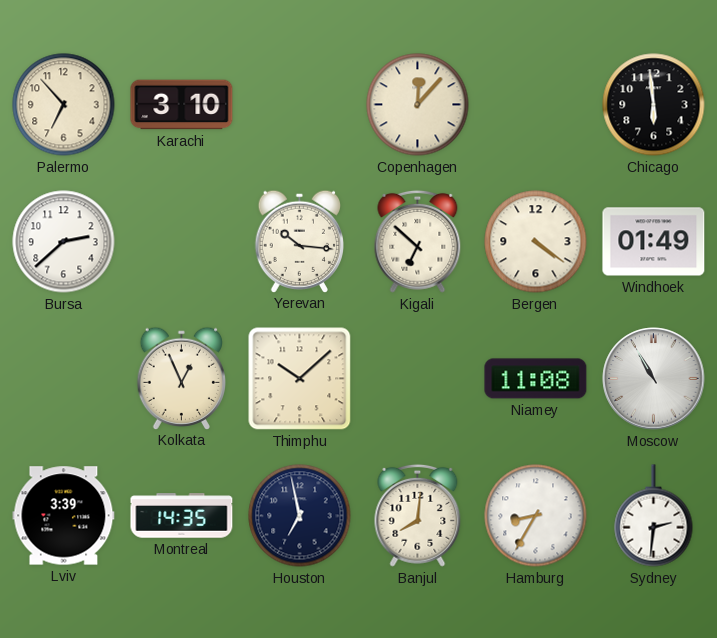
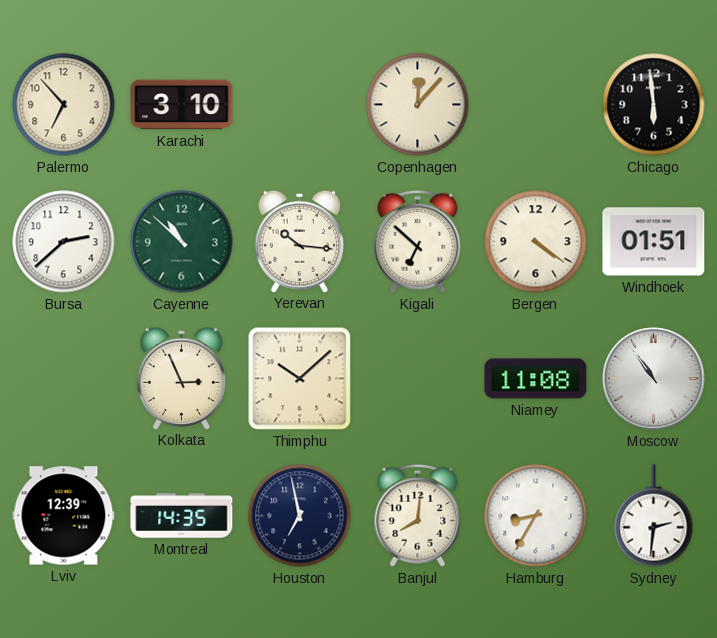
Cayenne: none -> 10:52 (182, 242)
Windhoek: 01:49 -> 01:51 (654, 242)
Kolkata: 12:56 -> 2:56 (181, 378)
Moscow: 10:55 -> 10:54 (654, 379)
Lviv: 3:39 -> 12:39 (64, 516)
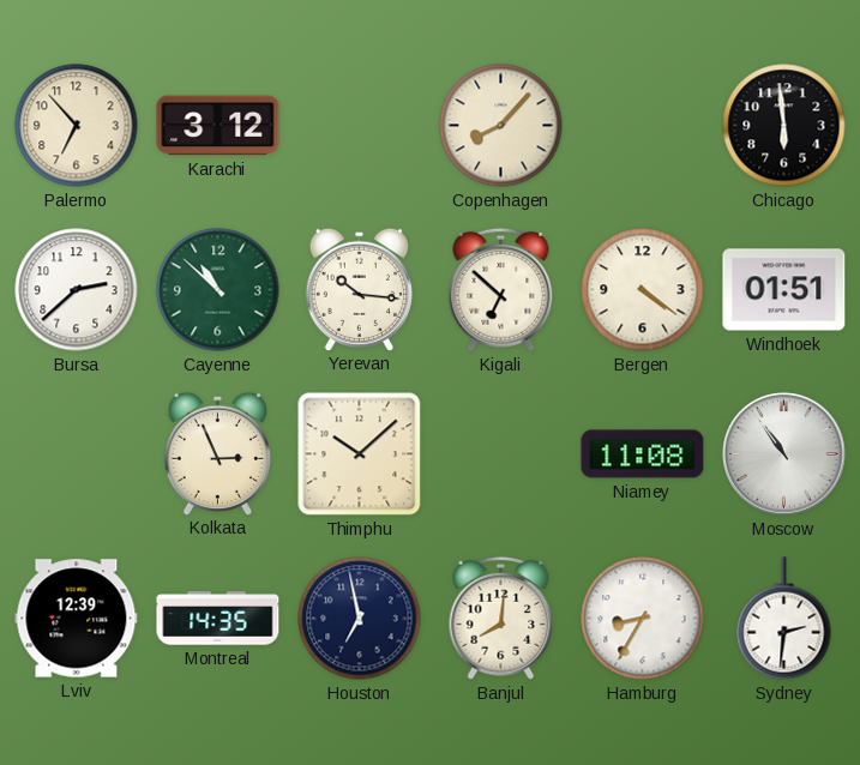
Karachi: 3:10 -> 3:12 (218, 126)
Copenhagen: 12:07 -> 8:07 (501, 126)
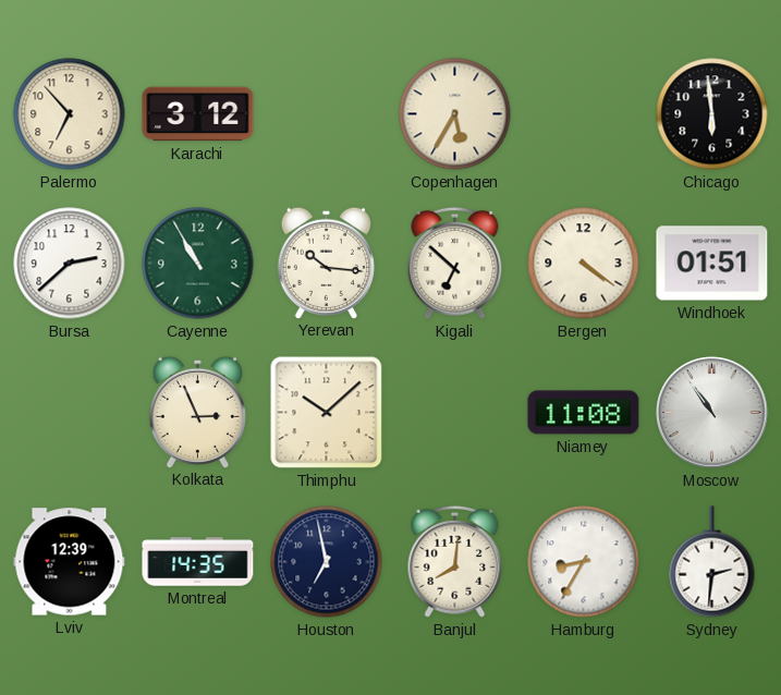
Copenhagen: 8:07 -> 5:35 (455, 114)
Cayenne: 10:52 -> 10:55 (198, 264)
